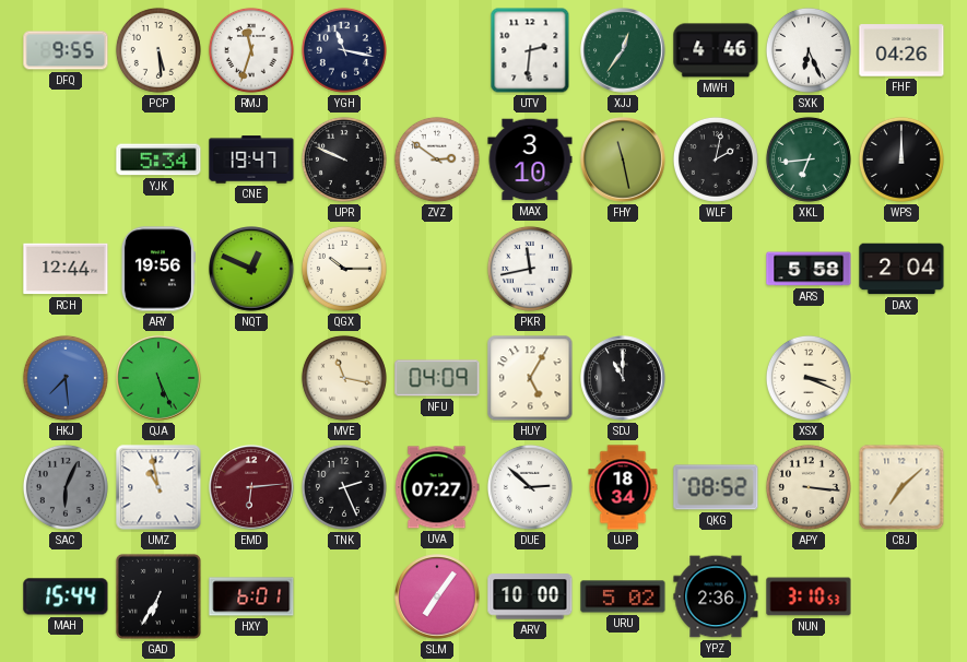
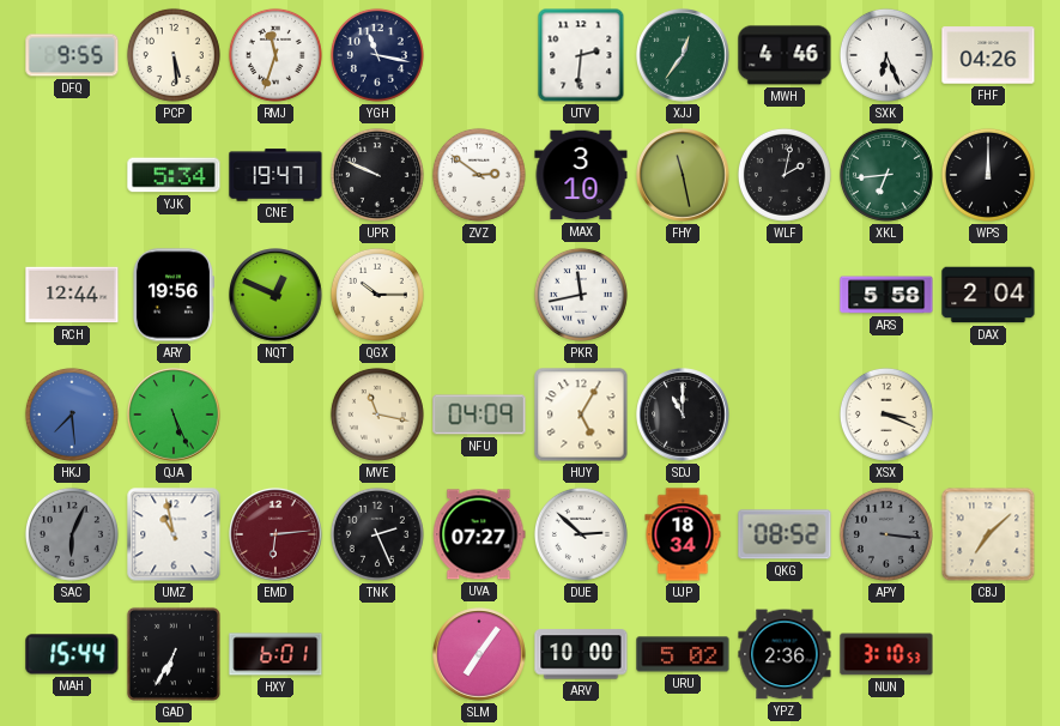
APY dial: cream -> grey (886, 534)
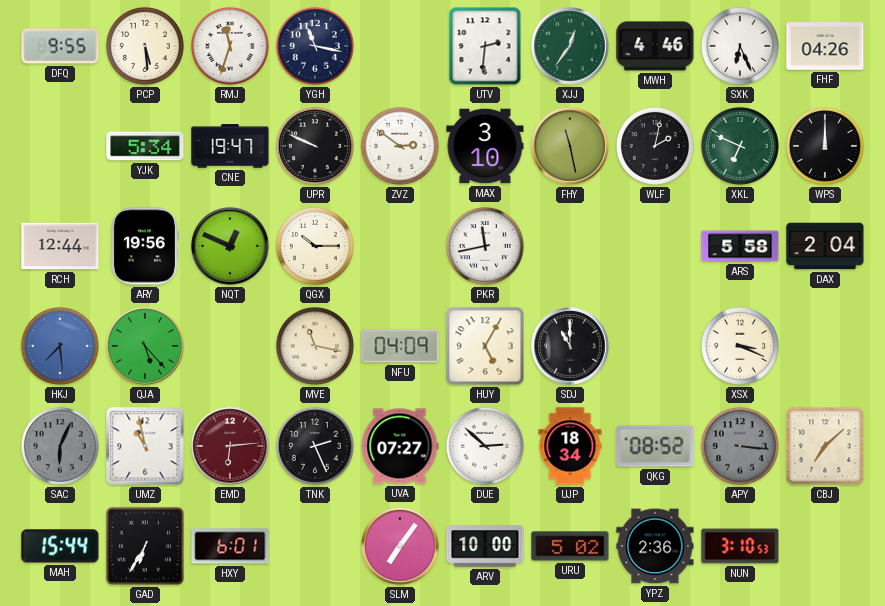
XKL: 6:44 -> 6:49 (740, 146)
QJA: 5:26 -> 5:23 (145, 346)
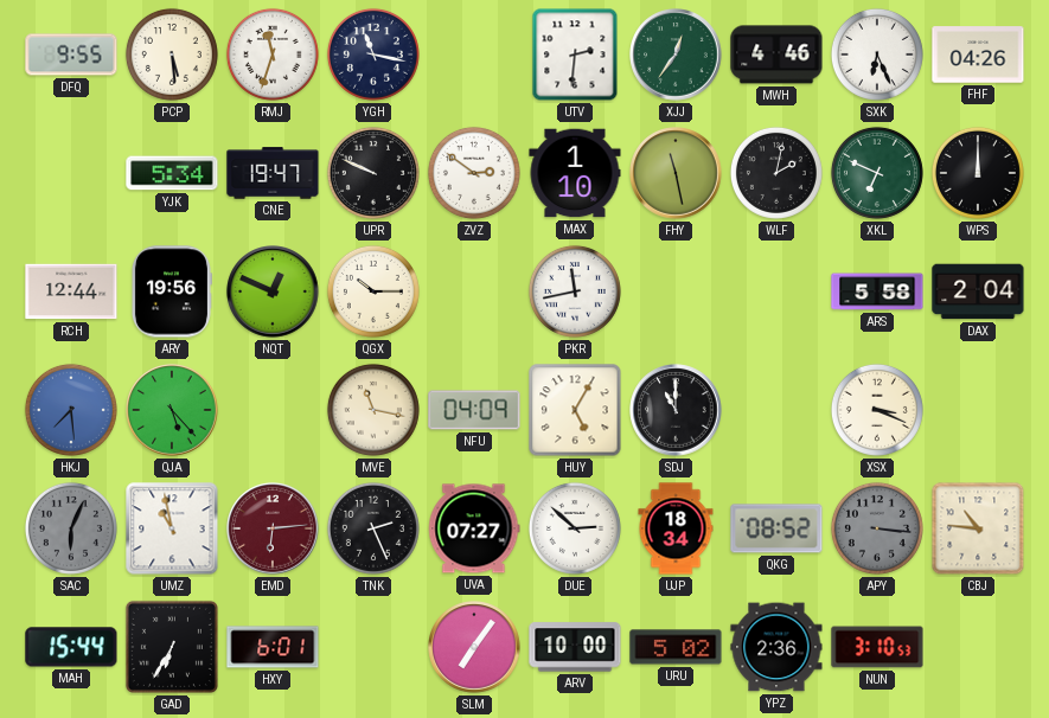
MAX: 3:10 -> 1:10 (575, 173)
CBJ: 7:08 -> 10:46 (978, 528)
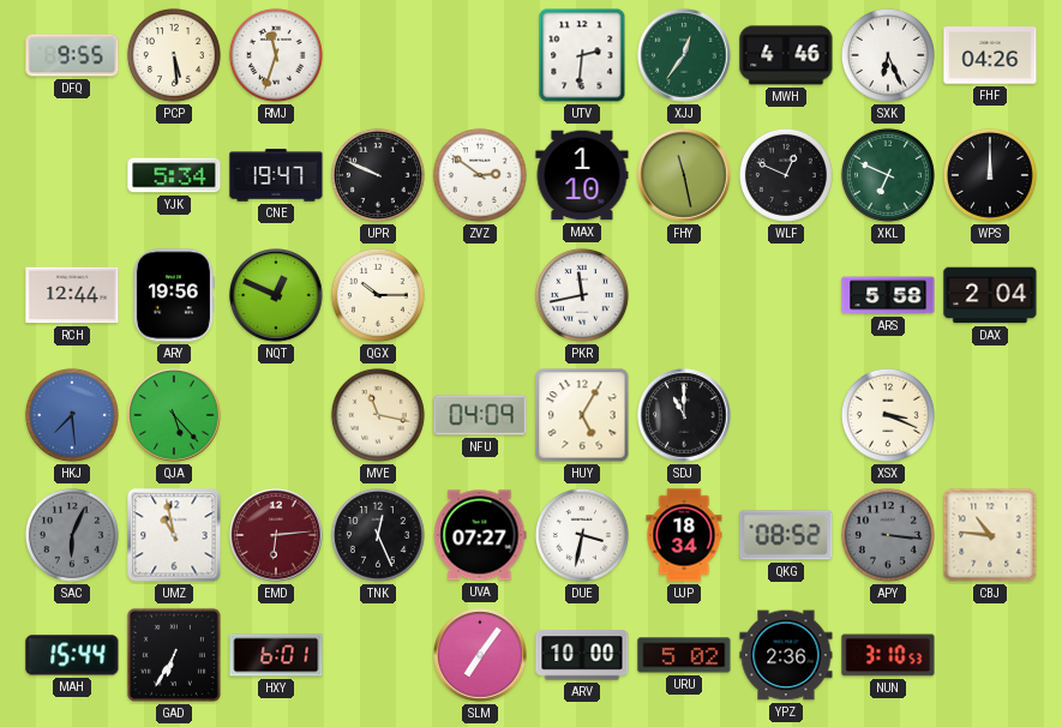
YGH: 11:17 -> none (373, 55)
WLF: 2:02 -> 12:49 (786, 175)
TNK: 2:26 -> 12:26 (378, 535)
DUE: 2:52 -> 3:32 (582, 535)
